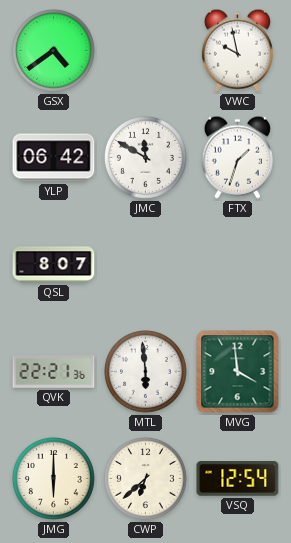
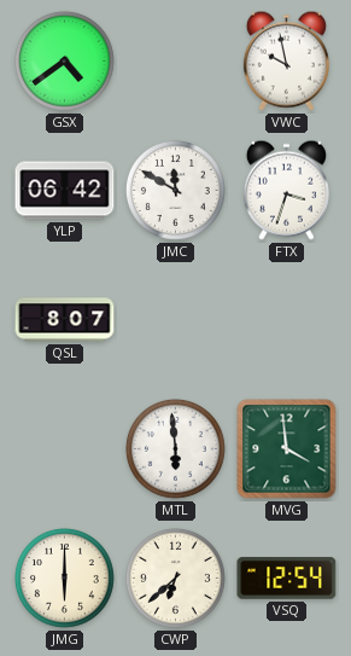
FTX: 1:33 -> 3:33 (286, 190)
QVK: 22:21 -> none (54, 372)
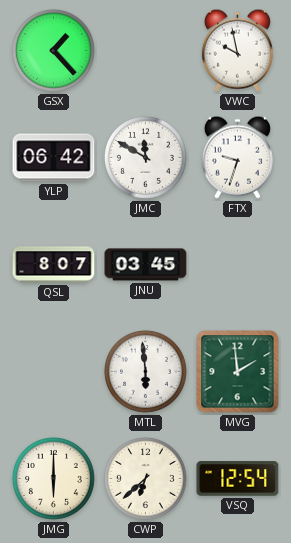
GSX: 4:39 -> 1:23 (53, 50)
FTX: 3:33 -> 9:33 (237, 157)
JNU: none -> 03:45 (146, 265)
MVG: 3:59 -> 1:59 (238, 372)
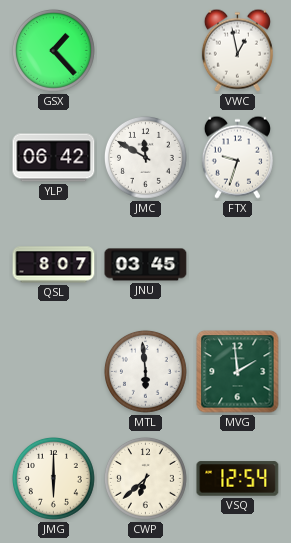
VWC: 9:58 -> 12:58 (237, 50)
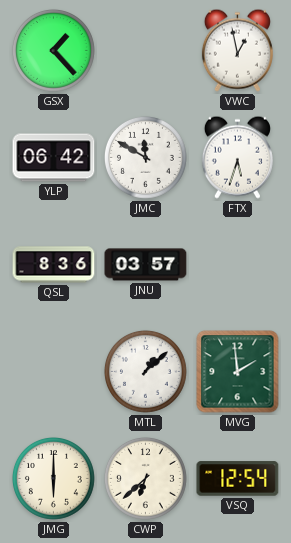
FTX: 9:33 -> 5:33 (237, 157)
QSL: 8:07 -> 8:36 (54, 265)
JNU: 03:45 -> 03:57 (146, 265)
MTL: 5:59 -> 1:08 (145, 371)
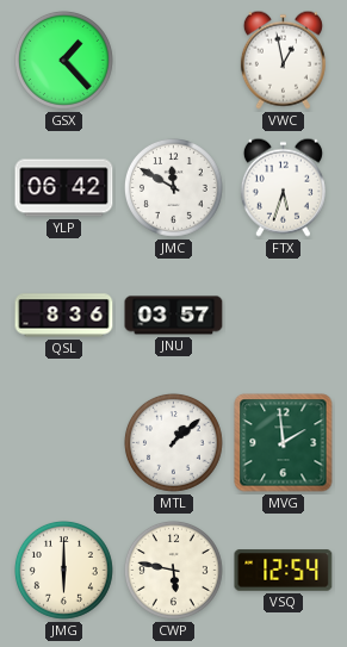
CWP: 6:38 -> 5:47 (173, 570)
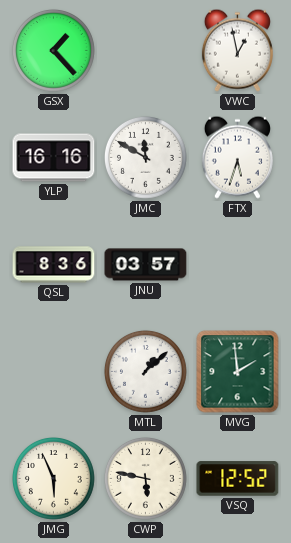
YLP: 06:42 -> 16:16 (54, 158)
JMG: 6:00 -> 5:56 (53, 478)
VSQ: 12:54 -> 12:52 (238, 479)
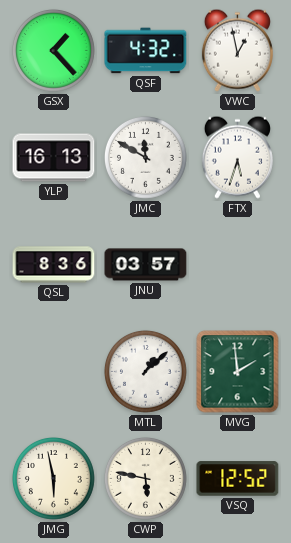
QSF: none -> 4:32 (146, 51)
YLP: 16:16 -> 16:13 (54, 158)
JMG: 5:56 -> 5:58 (53, 478)
